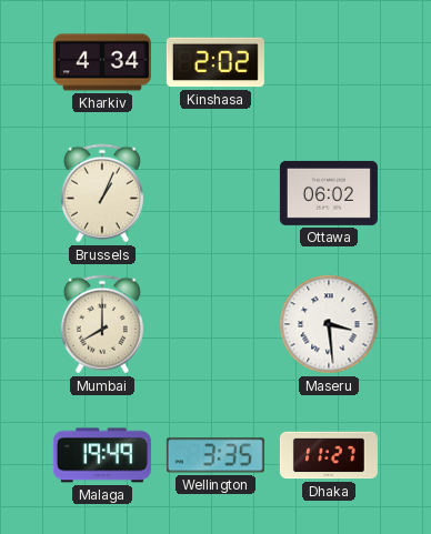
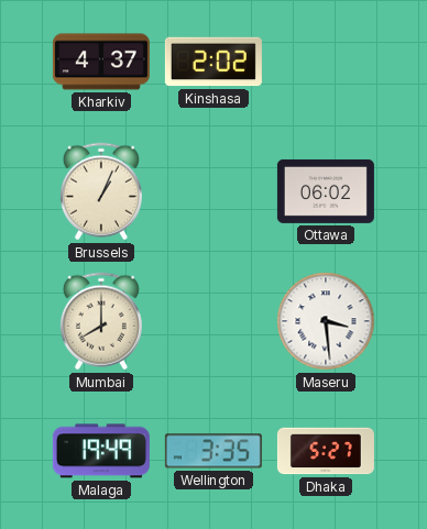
Kharkiv: 4:34 -> 4:37 (101, 62)
Dhaka: 11:27 -> 5:27 (326, 451)
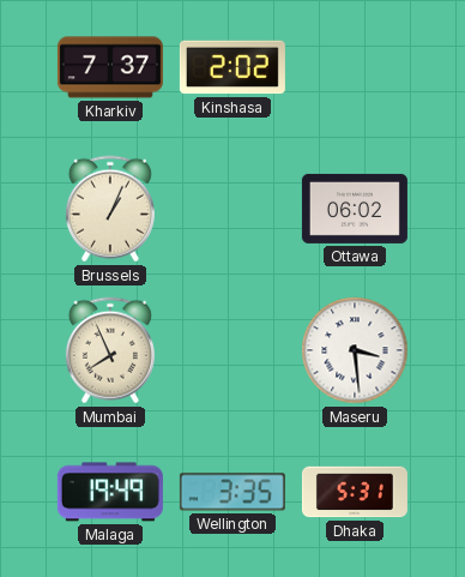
Kharkiv: 4:37 -> 7:37 (110, 67)
Mumbai: 8:00 -> 7:56 (110, 350)
Dhaka: 5:27 -> 5:31 (355, 492)
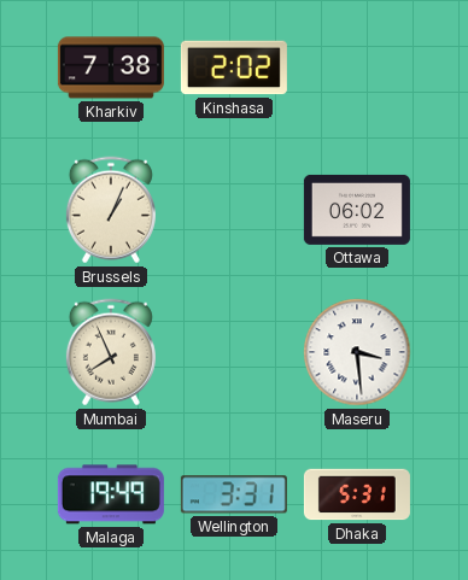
Kharkiv: 7:37 -> 7:38 (111, 68)
Wellington: 3:35 -> 3:31 (234, 494)
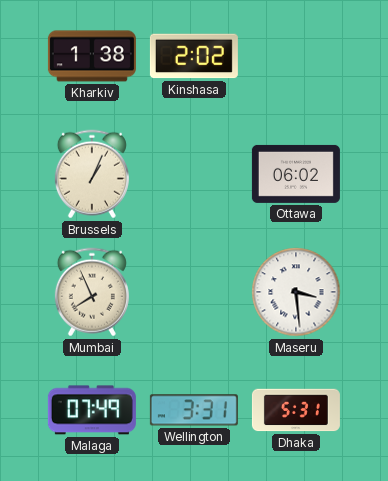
Kharkiv: 7:38 -> 1:38 (92, 56)
Malaga: 19:49 -> 07:49 (92, 410)
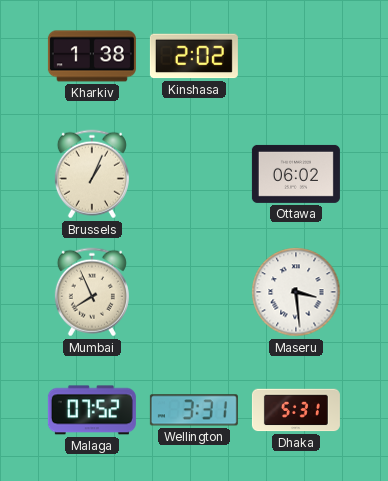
Malaga: 07:49 -> 07:52 (92, 410)
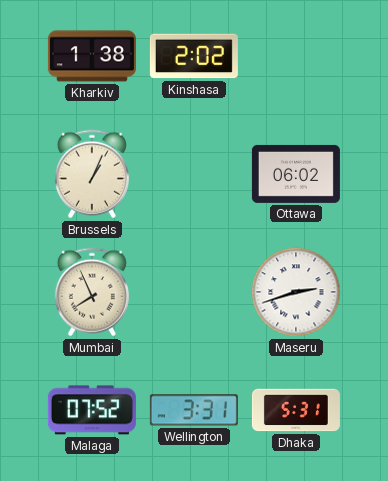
Maseru: 3:29 -> 2:42 (296, 292)
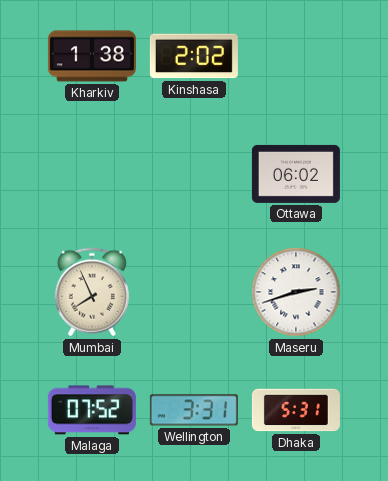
Brussels: 1:04 -> none (92, 174)
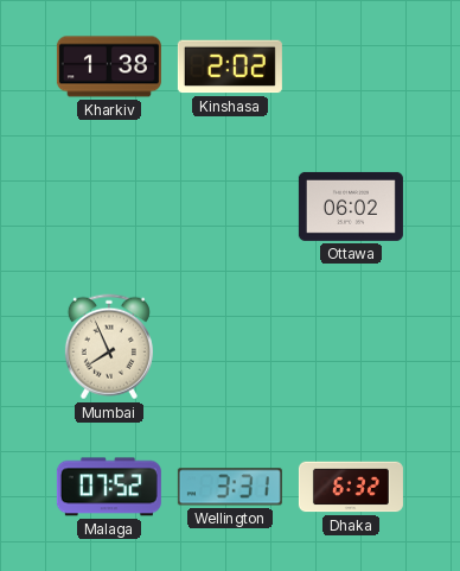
Maseru: 2:42 -> none (296, 292)
Dhaka: 5:31 -> 6:32 (351, 487)
